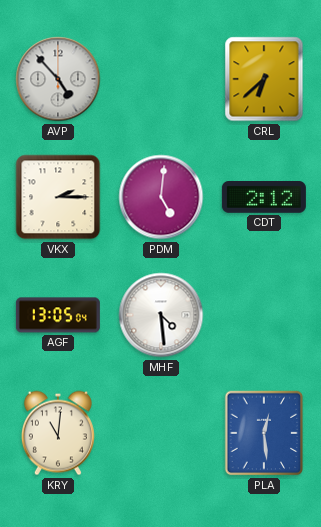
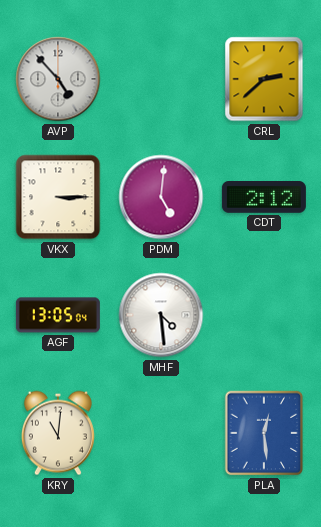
CRL: 6:38 -> 2:38 (264, 79)
VKX: 2:15 -> 3:15 (58, 197)
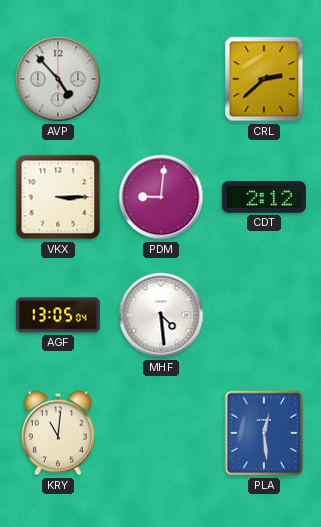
PDM: 5:01 -> 9:01 (161, 197)
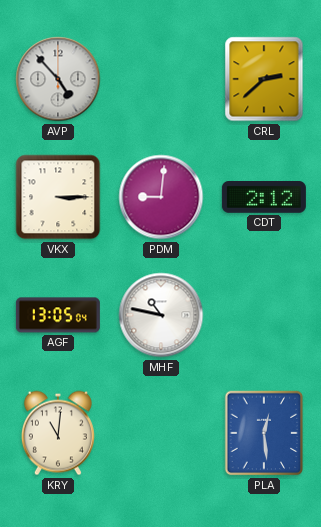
MHF: 4:29 -> 10:47 (161, 315)
